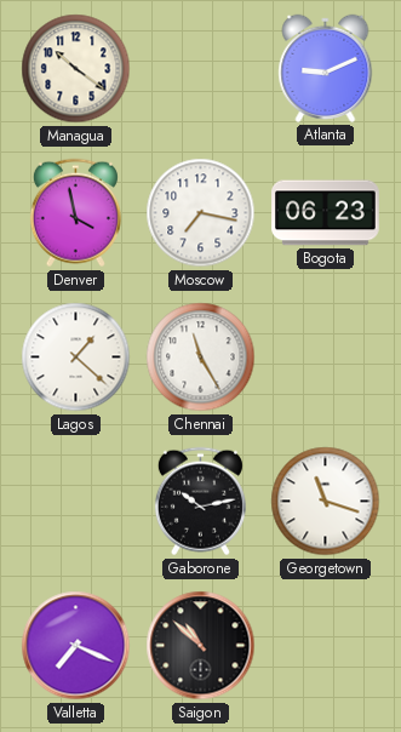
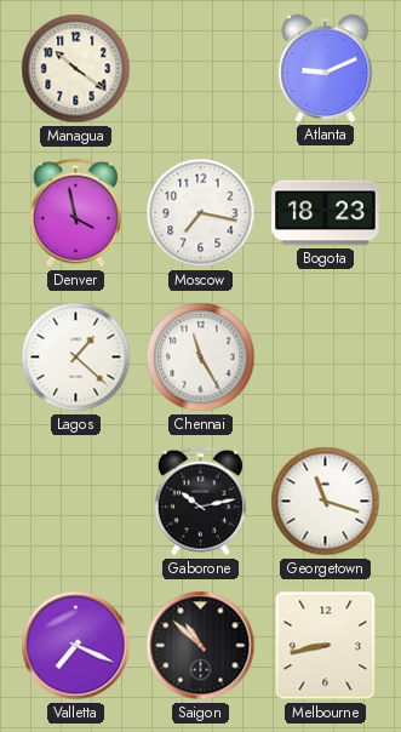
Bogota: 06:23 -> 18:23 (326, 213)
Melbourne: none -> 8:43 (326, 646)
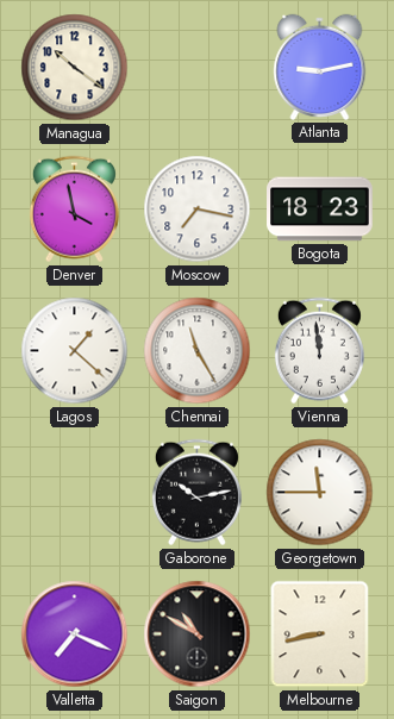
Atlanta: 9:11 -> 9:13 (320, 67)
Vienna: none -> 11:59 (319, 351)
Georgetown: 11:18 -> 11:45 (320, 493)
Saigon: 10:52 -> 10:50 (198, 634)
